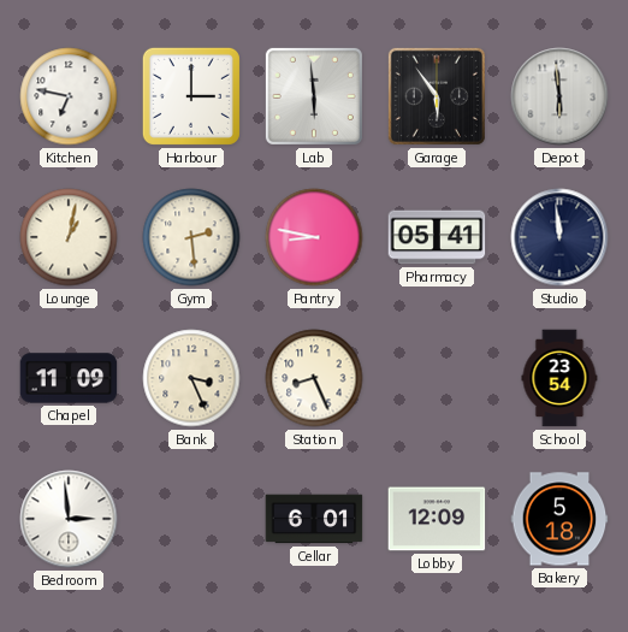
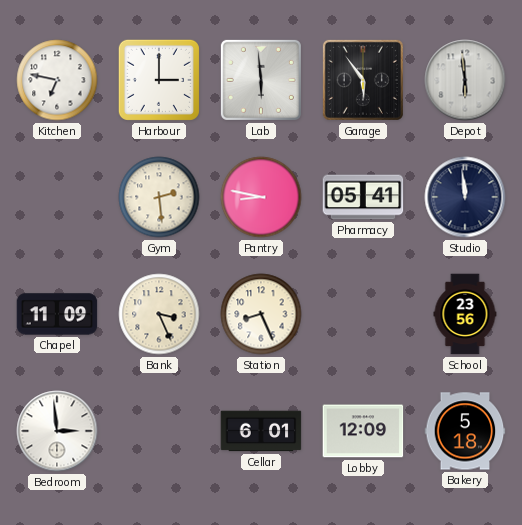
Lounge: 1:02 -> none (69, 237)
School: 23:54 -> 23:56 (465, 314)
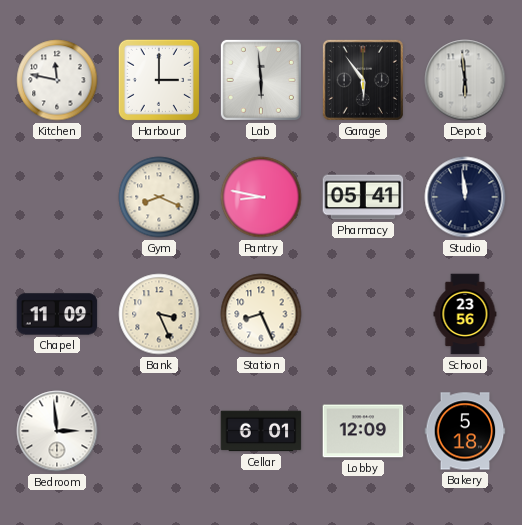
Kitchen: 6:47 -> 11:47 (57, 80)
Gym: 2:29 -> 8:19 (159, 197)
